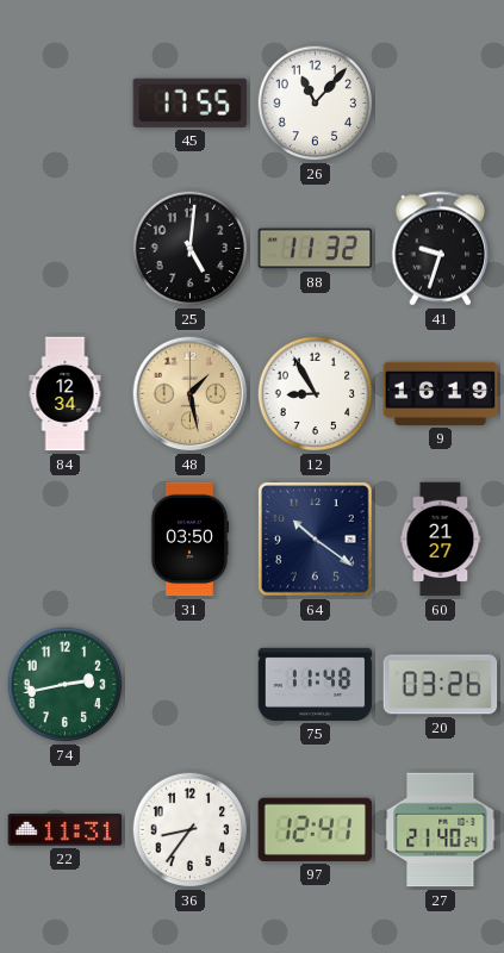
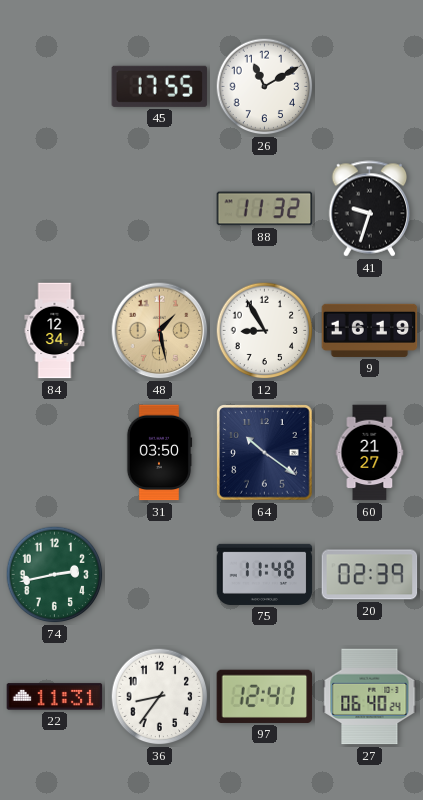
26: 11:07 -> 11:10 (265, 87)
25: 5:01 -> none (191, 249)
20: 03:26 -> 02:39 (370, 575)
27: 21:40 -> 06:40 (370, 697)
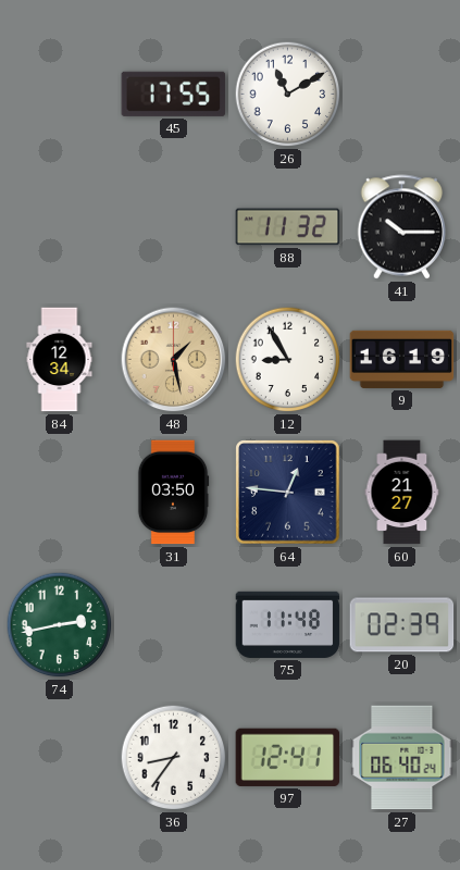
41: 9:33 -> 10:15 (402, 227)
64: 10:21 -> 12:46 (288, 493)
22: 11:31 -> none (55, 697)
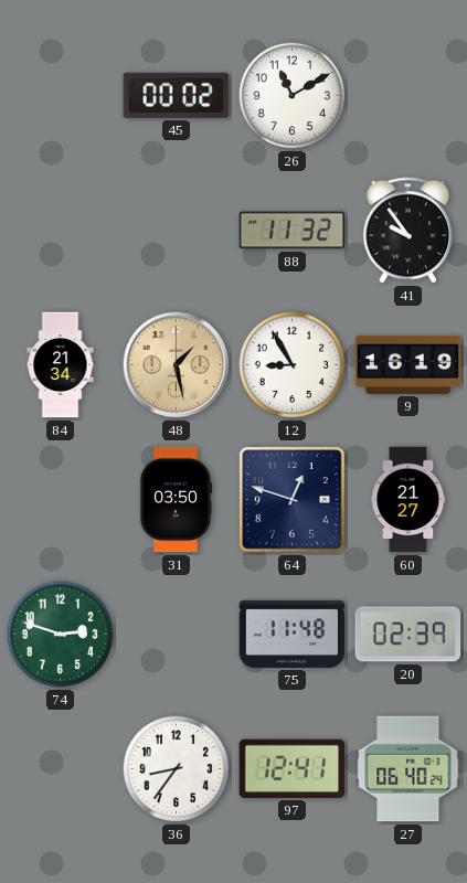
45: 17:55 -> 00:02 (177, 95)
41: 10:15 -> 9:54 (408, 231)
84: 12:34 -> 21:34 (61, 365)
64: 12:46 -> 12:48 (293, 500)
74: 2:43 -> 2:48 (61, 635)
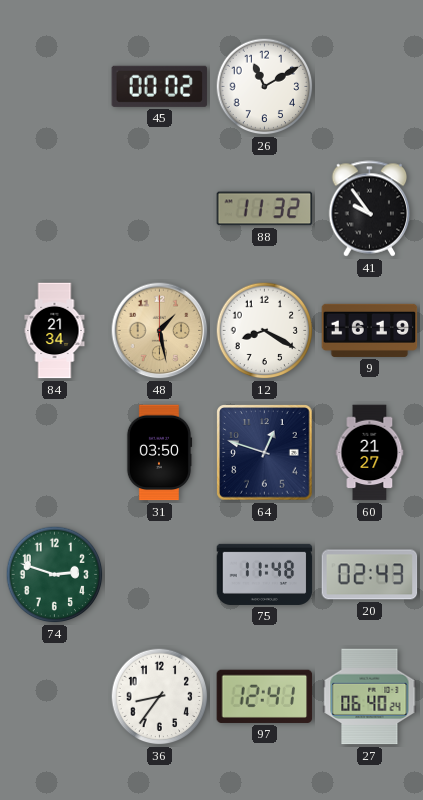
12: 8:55 -> 8:20 (265, 331)
20: 02:39 -> 02:43 (370, 575)
